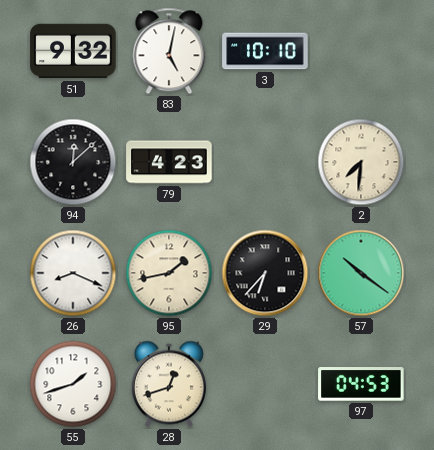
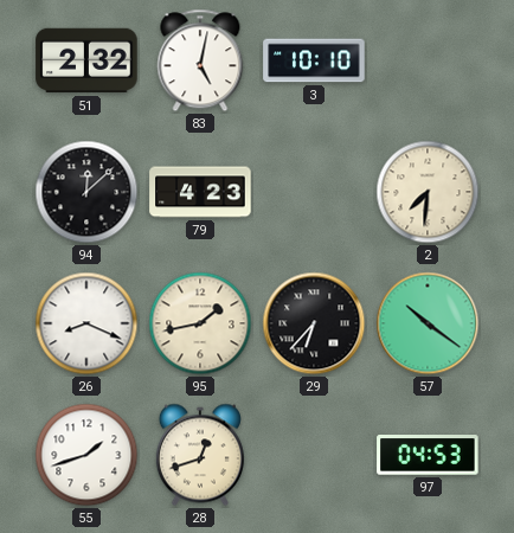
51: 9:32 -> 2:32 (86, 60)
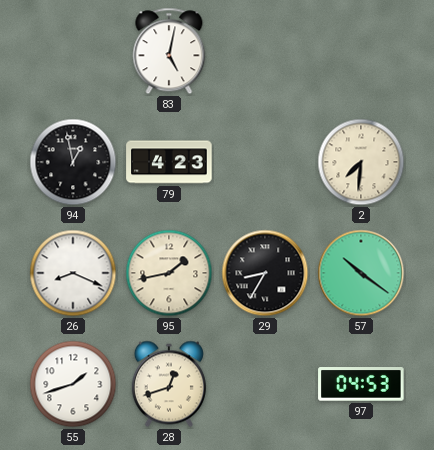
51: 2:32 -> none (86, 60)
3: 10:10 -> none (314, 60)
94: 12:08 -> 12:58 (73, 162)
29: 6:37 -> 8:35 (265, 273)
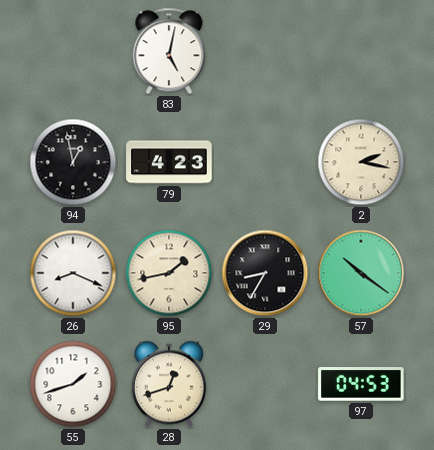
2: 7:31 -> 2:17 (361, 162)
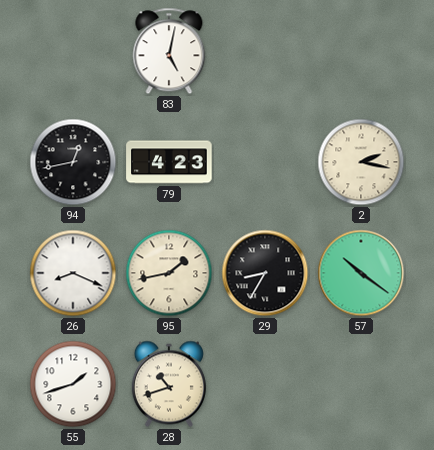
94: 12:58 -> 12:43 (73, 162)
28: 12:42 -> 10:42 (169, 384)
97: 04:53 -> none (361, 385)
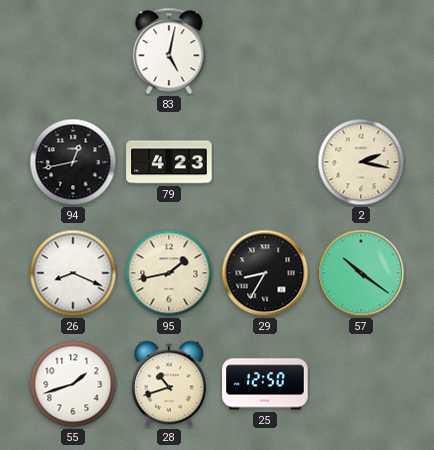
25: none -> 12:50 (265, 384)
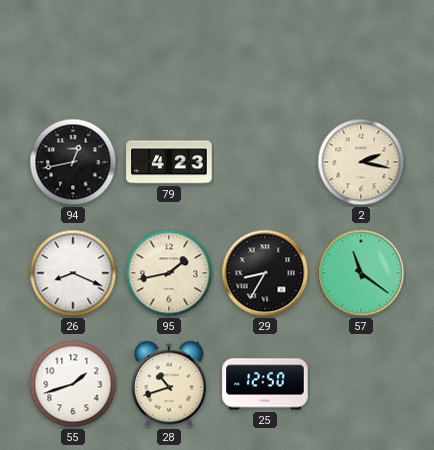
83: 5:02 -> none (169, 51)
57: 10:21 -> 11:21 (361, 273)
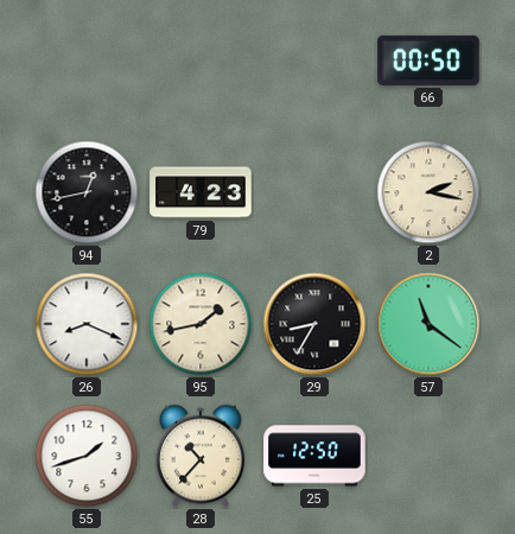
66: none -> 00:50 (428, 61)
28: 10:42 -> 10:37 (201, 456)
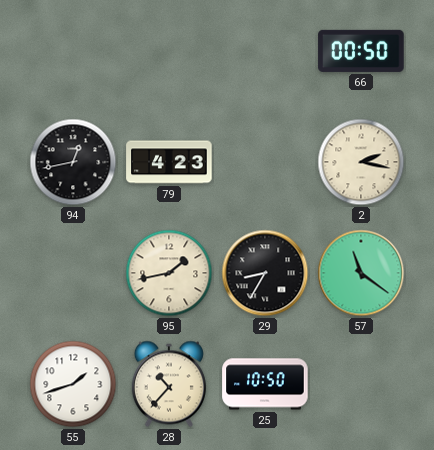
26: 8:19 -> none (87, 324)
25: 12:50 -> 10:50 (265, 384)
